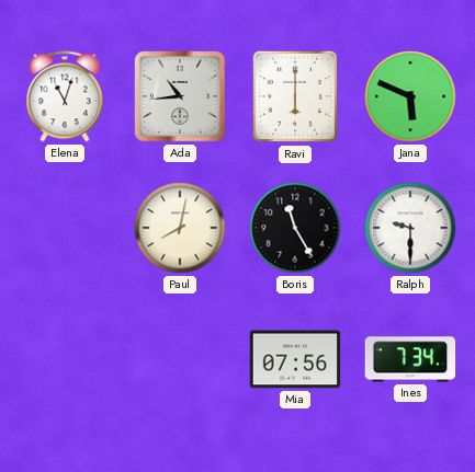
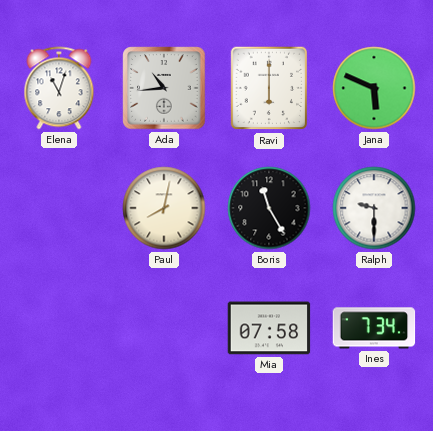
Mia: 07:56 -> 07:58 (269, 328)
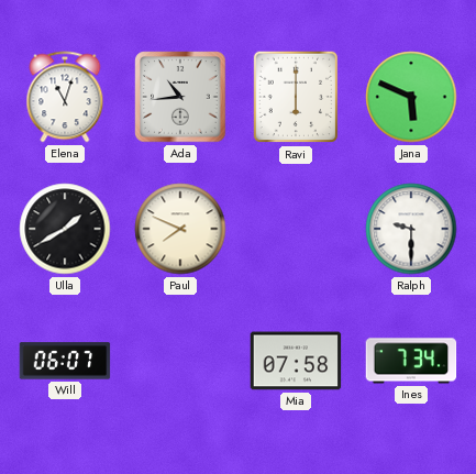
Ulla: none -> 1:40 (65, 229)
Paul: 8:02 -> 7:49 (180, 229)
Boris: 11:25 -> none (269, 208)
Will: none -> 06:07 (65, 361)
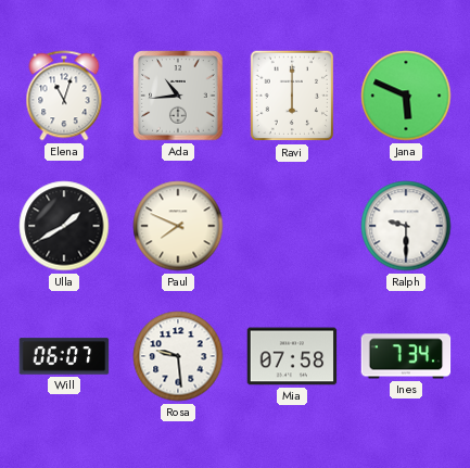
Rosa: none -> 9:29 (178, 356)
